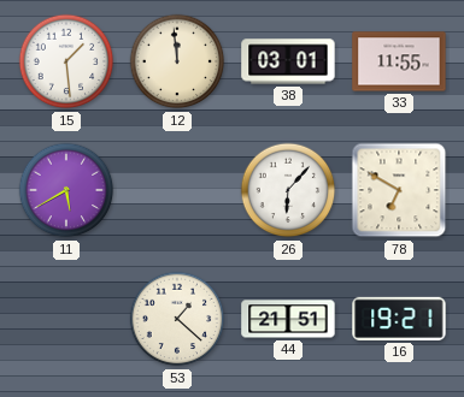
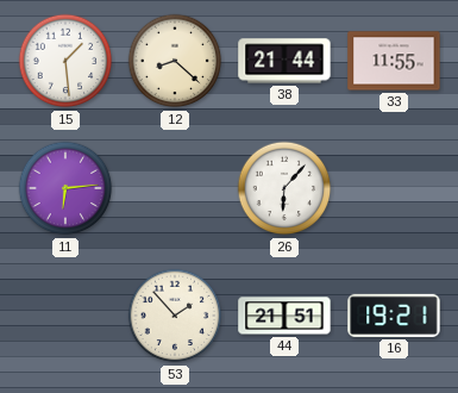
12: 11:59 -> 8:22 (175, 61)
38: 03:01 -> 21:44 (284, 61)
11: 5:40 -> 6:14 (65, 188)
78: 6:50 -> none (399, 190)
53: 1:22 -> 1:53 (175, 316)
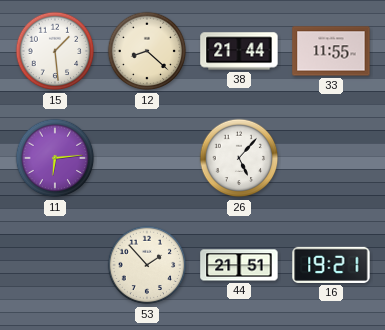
26: 6:07 -> 5:07 (239, 158)
